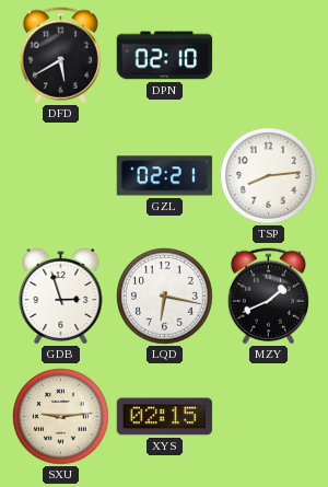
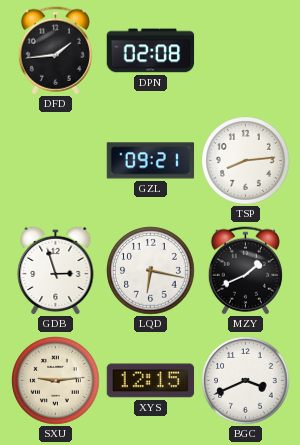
DFD: 5:40 -> 1:44 (55, 51)
DPN: 02:10 -> 02:08 (151, 51)
GZL: 02:21 -> 09:21 (151, 161)
XYS: 02:15 -> 12:15 (151, 381)
BGC: none -> 3:41 (246, 381)
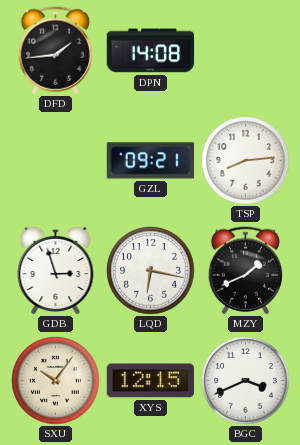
DPN: 02:08 -> 14:08 (151, 51)
SXU: 9:14 -> 10:06 (56, 381)
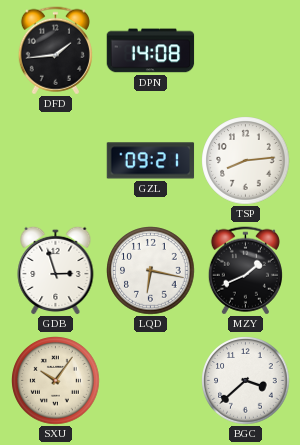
XYS: 12:15 -> none (151, 381)
BGC: 3:41 -> 3:38 (246, 381)
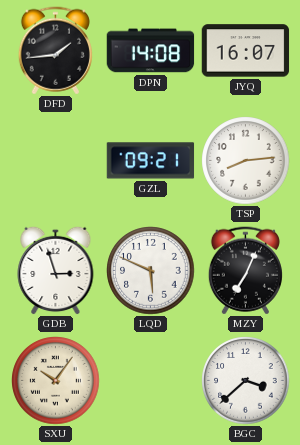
JYQ: none -> 16:07 (246, 51)
LQD: 6:17 -> 5:49 (151, 271)
MZY: 1:41 -> 7:04 (245, 271)
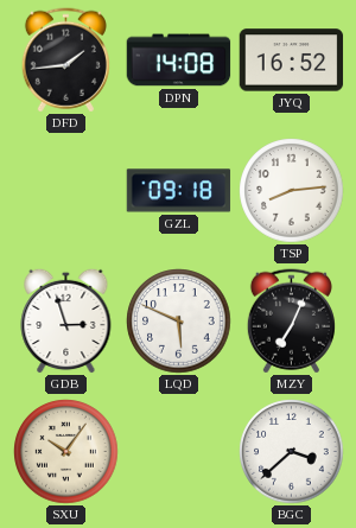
JYQ: 16:07 -> 16:52 (292, 61)
GZL: 09:21 -> 09:18 (179, 191)
